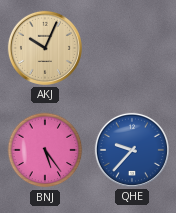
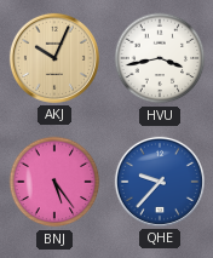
HVU: none -> 3:43 (160, 58)
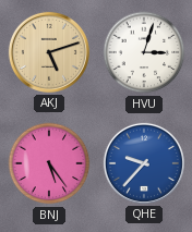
AKJ: 10:04 -> 5:12 (49, 52)
HVU: 3:43 -> 3:03 (144, 52)
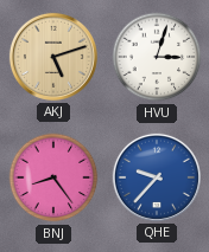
BNJ: 5:24 -> 8:24 (53, 177)
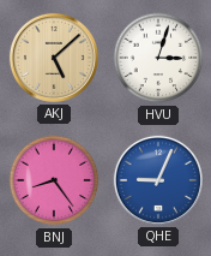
AKJ: 5:12 -> 5:08 (54, 58)
QHE: 9:37 -> 9:04 (158, 180)
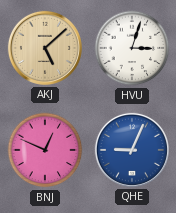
BNJ: 8:24 -> 12:49 (45, 150)
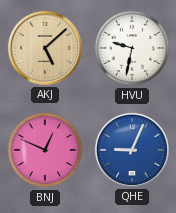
HVU: 3:03 -> 9:32 (132, 48)
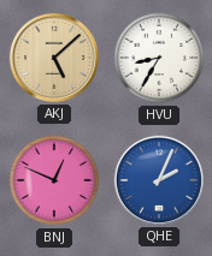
HVU: 9:32 -> 8:35 (159, 58)
QHE: 9:04 -> 2:04 (159, 180)
